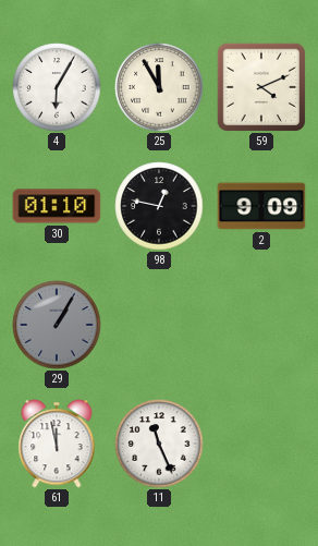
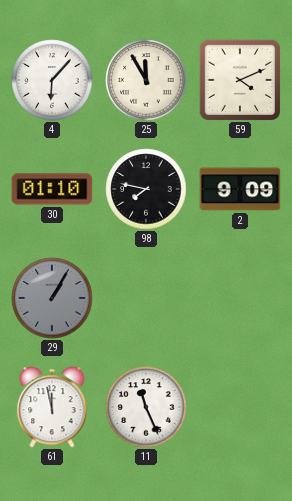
4: 6:05 -> 6:07 (52, 80)
98: 12:47 -> 7:47 (146, 189)
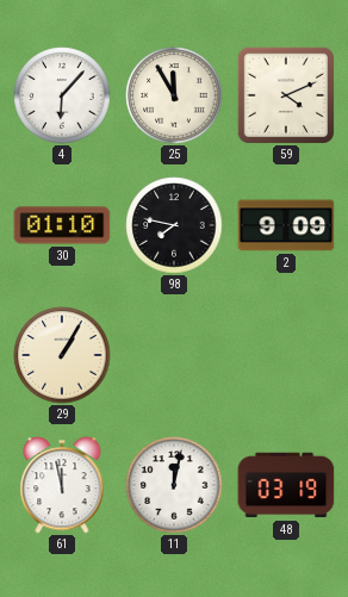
29 dial: grey -> cream (62, 355)
11: 11:26 -> 12:02 (174, 485)
48: none -> 03:19 (286, 485)
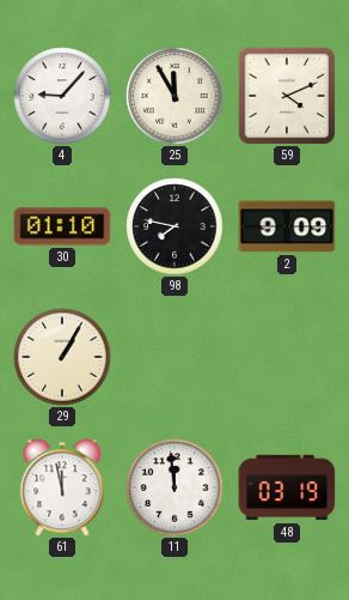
4: 6:07 -> 9:07 (62, 96)
11: 12:02 -> 11:59 (174, 487)
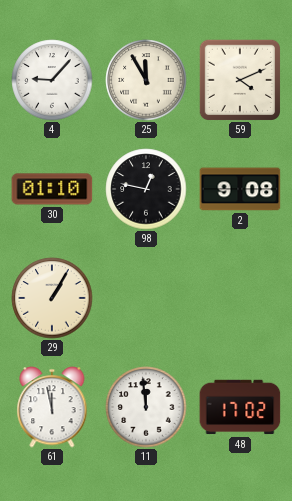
98: 7:47 -> 12:47 (146, 189)
2: 9:09 -> 9:08 (240, 189)
48: 03:19 -> 17:02 (240, 407)
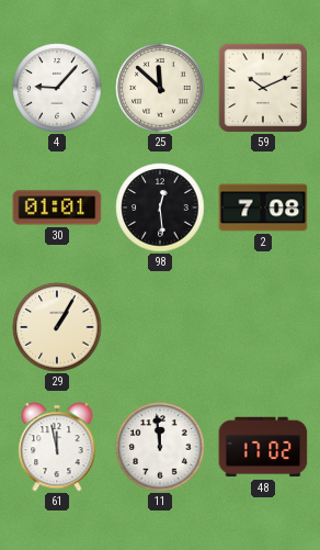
25: 11:55 -> 11:52 (160, 88)
59: 4:11 -> 10:11 (262, 87)
30: 01:10 -> 01:01 (57, 207)
98: 12:47 -> 12:29 (160, 207)
2: 9:08 -> 7:08 (263, 207)
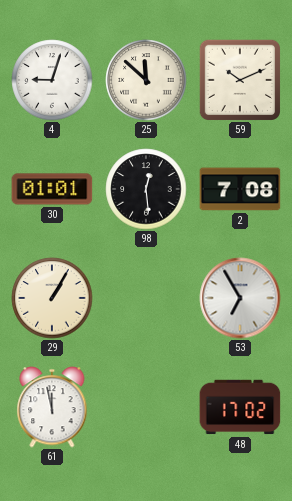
4: 9:07 -> 9:03 (52, 80)
53: none -> 6:55 (240, 298)
11: 11:59 -> none (160, 447)
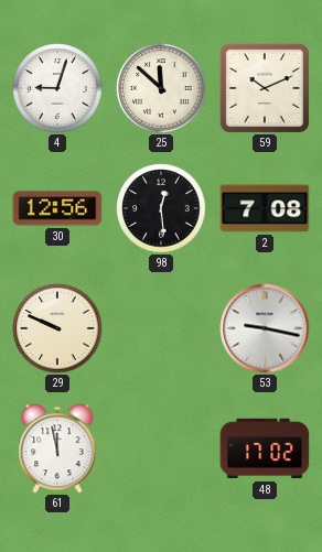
30: 01:01 -> 12:56 (57, 208)
29: 1:05 -> 9:49 (57, 328)
53: 6:55 -> 9:17 (265, 328)
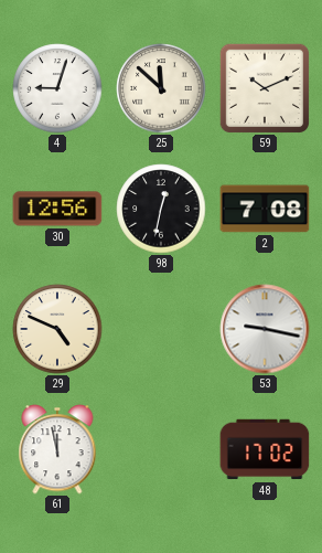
98: 12:29 -> 12:32 (161, 209)
29: 9:49 -> 4:49 (57, 329)
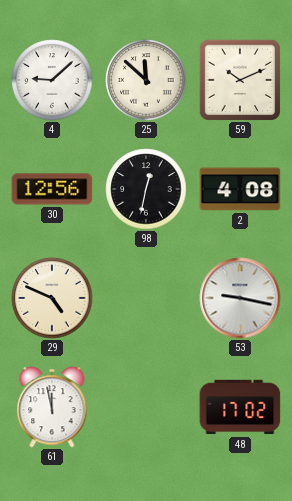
4: 9:03 -> 9:08 (52, 80)
2: 7:08 -> 4:08 (240, 189)
